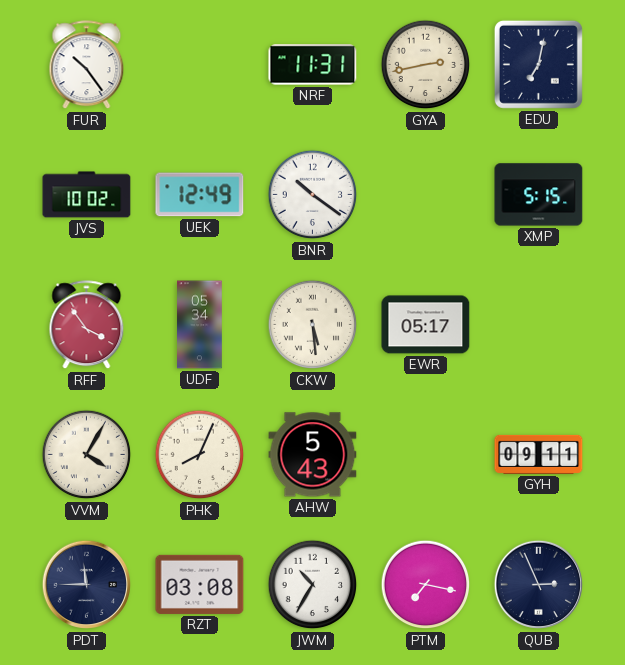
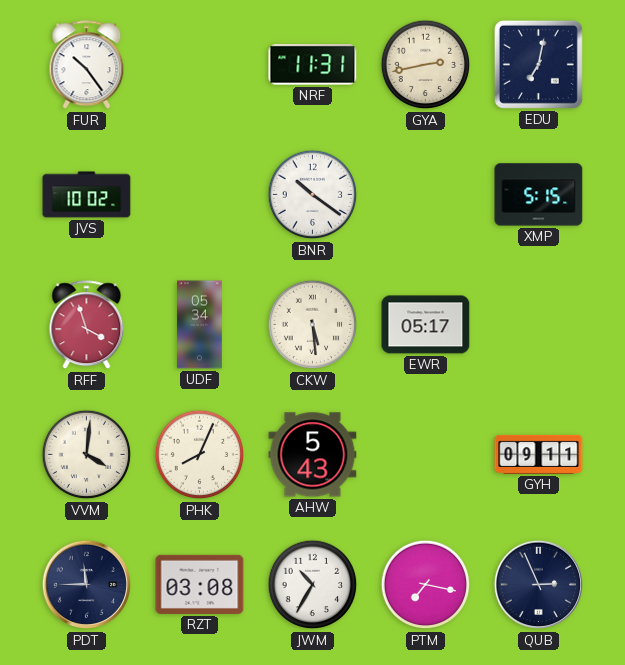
UEK: 12:49 -> none (200, 195)
RFF: 3:54 -> 3:57 (87, 325)
VVM: 4:05 -> 4:01 (87, 455)
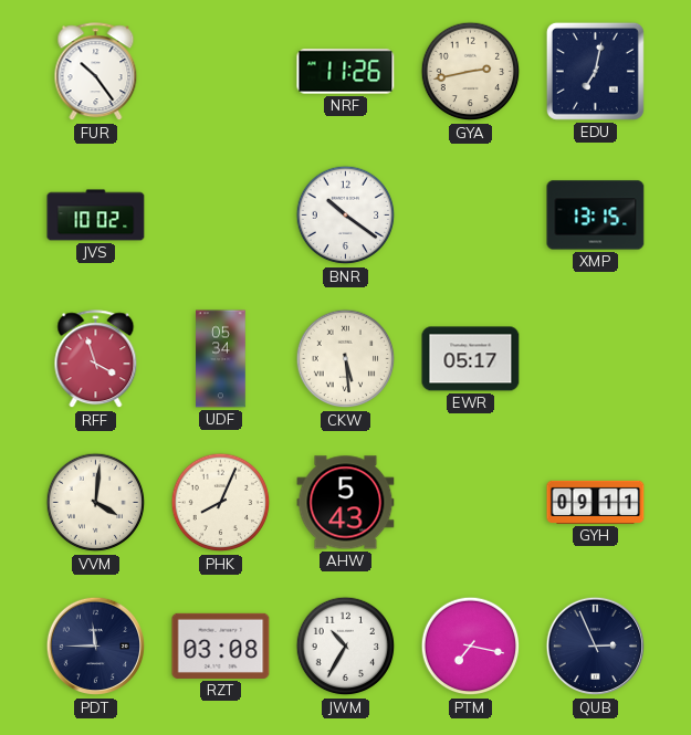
NRF: 11:31 -> 11:26 (346, 72)
XMP: 5:15 -> 13:15 (596, 216)
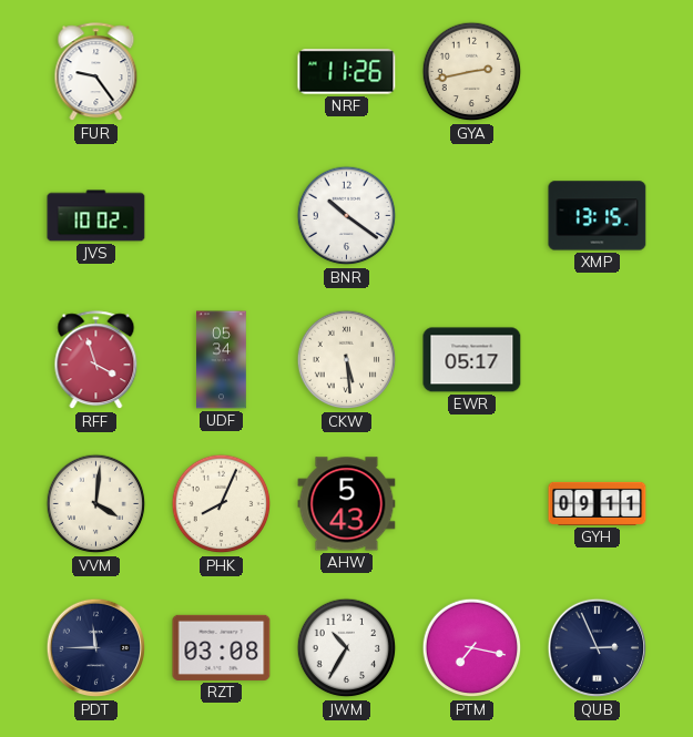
FUR: 10:24 -> 9:24 (96, 72)
EDU: 7:02 -> none (595, 71)
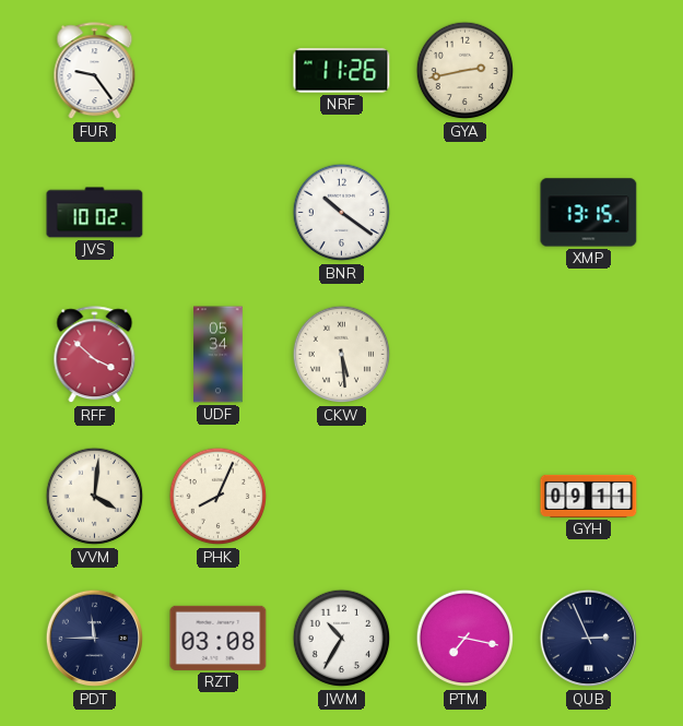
RFF: 3:57 -> 3:52 (95, 355)
EWR: 05:17 -> none (472, 360)
AHW: 5:43 -> none (347, 504)
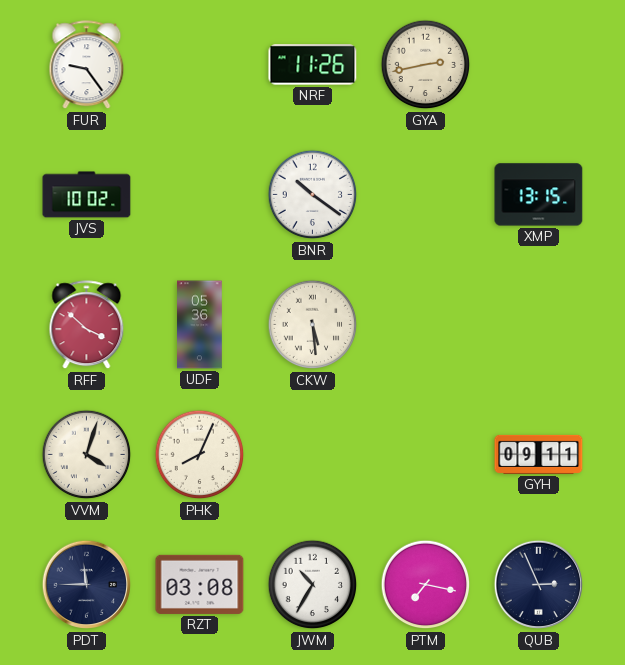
UDF: 05:34 -> 05:36 (200, 325)
VVM: 4:01 -> 4:03 (87, 455)
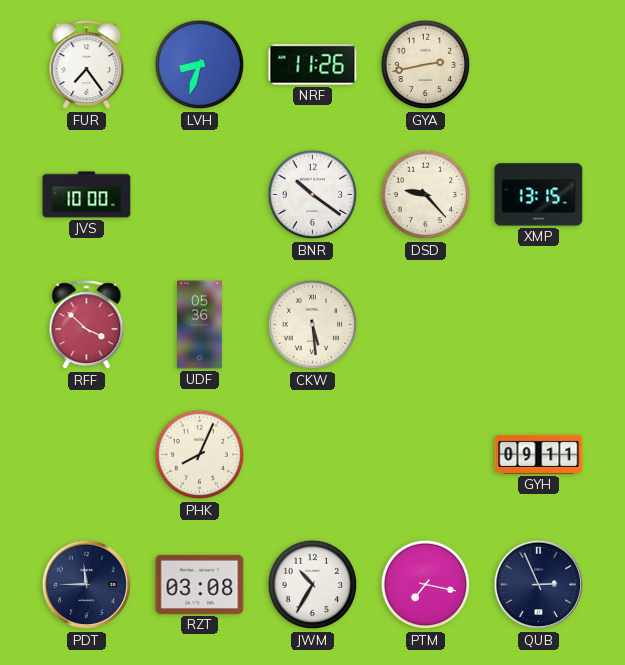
FUR: 9:24 -> 7:24 (87, 65)
LVH: none -> 8:33 (200, 65)
JVS: 10:02 -> 10:00 (87, 195)
DSD: none -> 9:23 (426, 195)
VVM: 4:03 -> none (87, 455)
